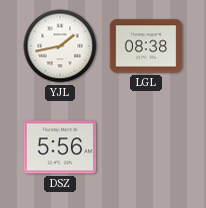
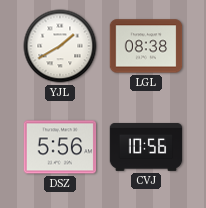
YJL: 1:43 -> 1:40 (60, 46)
CVJ: none -> 10:56 (146, 147)
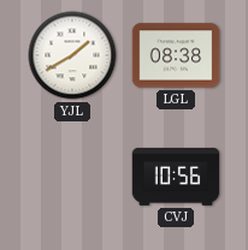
DSZ: 5:56 -> none (60, 147)
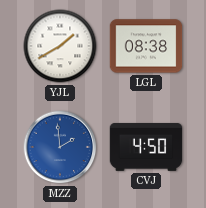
MZZ: none -> 1:59 (60, 147)
CVJ: 10:56 -> 4:50 (146, 147)
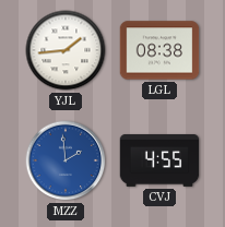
YJL: 1:40 -> 1:44 (66, 50)
CVJ: 4:50 -> 4:55 (159, 160)
